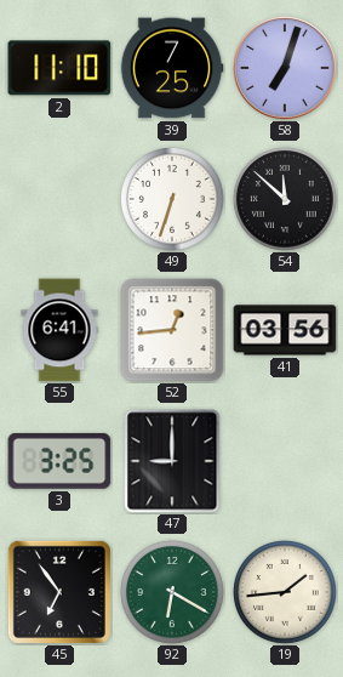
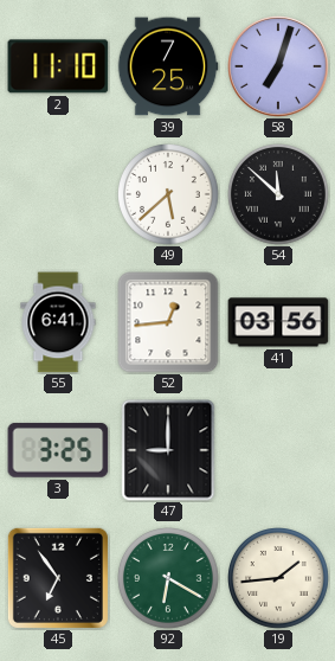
49: 6:33 -> 5:38 (169, 195)
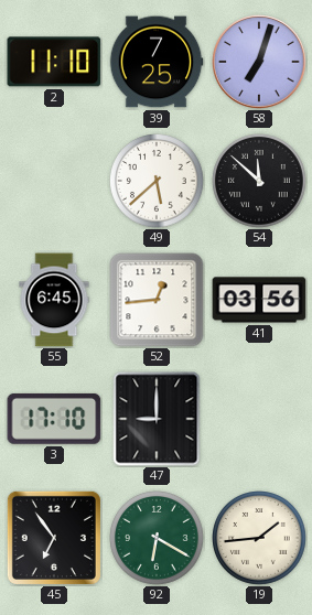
55: 6:41 -> 6:45 (54, 300)
3: 3:25 -> 17:10 (54, 419)
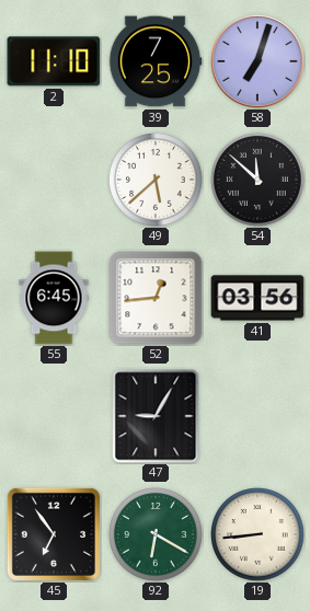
3: 17:10 -> none (54, 419)
47: 9:00 -> 9:05 (156, 416)
19: 1:44 -> 8:44 (259, 535)
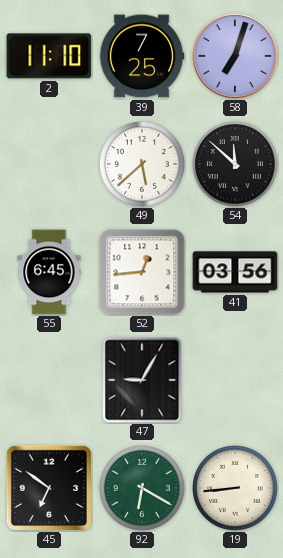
45: 6:54 -> 6:51 (49, 488)
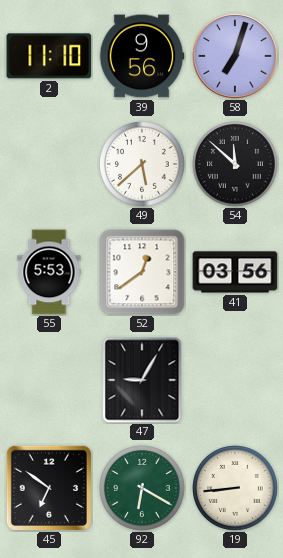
39: 7:25 -> 9:56 (142, 56)
55: 6:45 -> 5:53 (49, 272)
52: 12:44 -> 12:39 (142, 272)
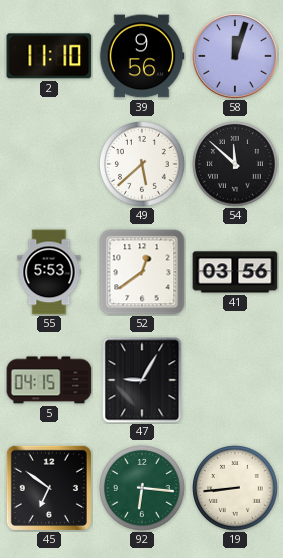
58: 7:03 -> 12:03 (235, 56)
5: none -> 04:15 (49, 380)
92: 6:20 -> 6:16 (143, 489)
